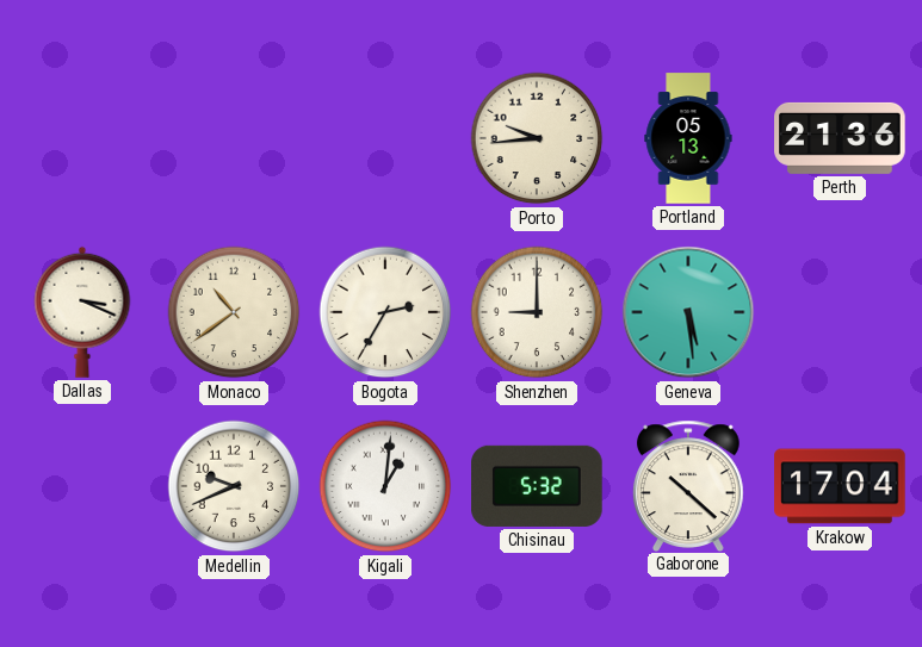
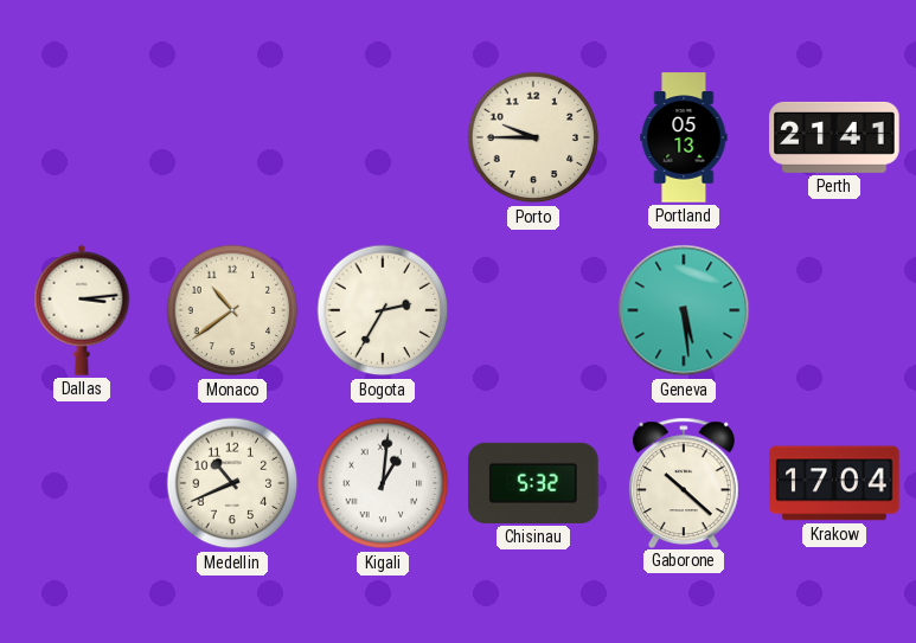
Porto: 9:44 -> 9:45 (533, 137)
Perth: 21:36 -> 21:41 (834, 137)
Dallas: 3:19 -> 3:14 (82, 310)
Shenzhen: 9:00 -> none (537, 312)
Medellin: 9:41 -> 10:41 (232, 483)
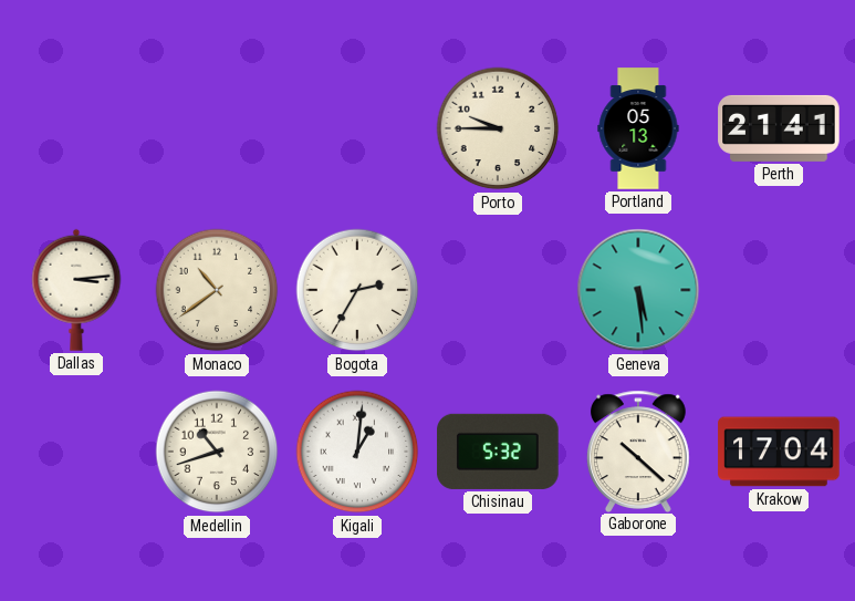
Medellin: 10:41 -> 10:42 (217, 452)
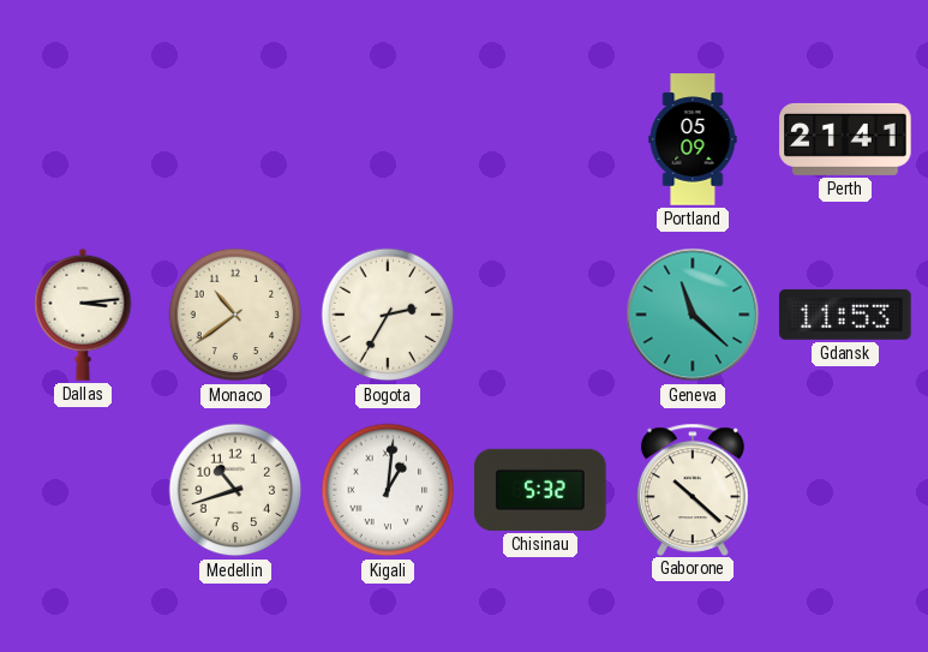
Porto: 9:45 -> none (498, 128)
Portland: 05:13 -> 05:09 (693, 139)
Geneva: 5:29 -> 11:22 (693, 315)
Gdansk: none -> 11:53 (845, 315)
Krakow: 17:04 -> none (779, 452)
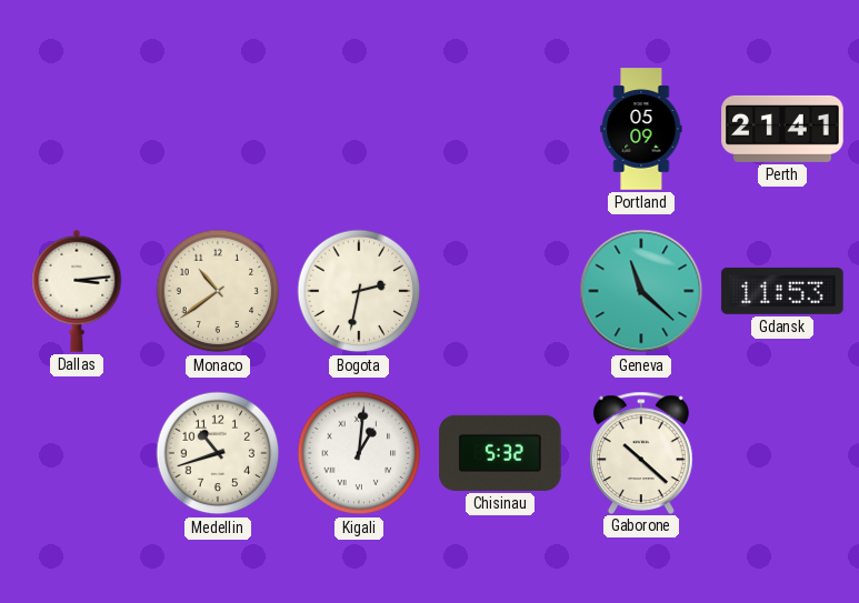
Bogota: 2:35 -> 2:32 (359, 291)
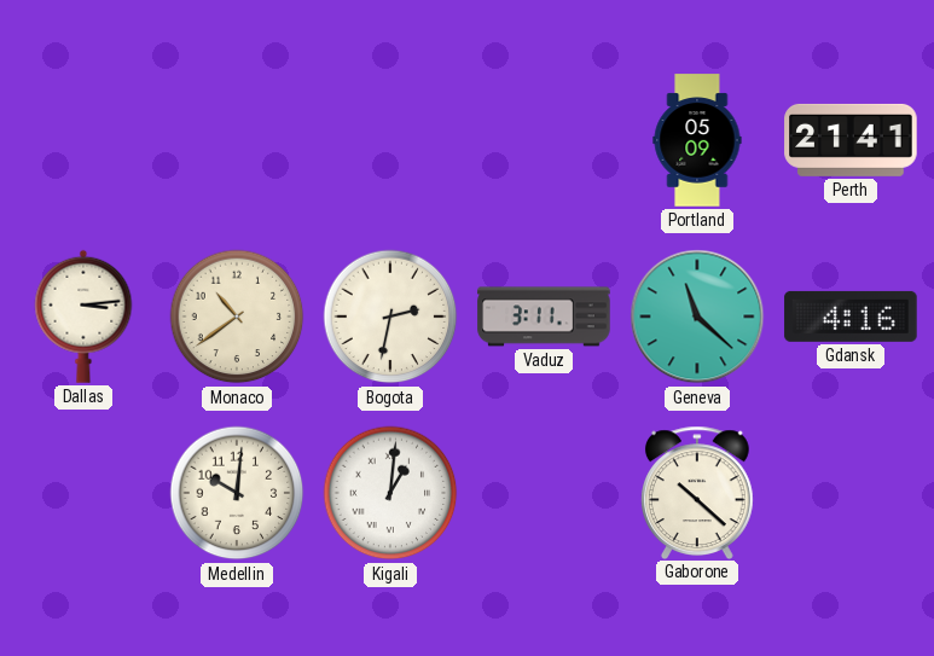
Vaduz: none -> 3:11 (544, 317)
Gdansk: 11:53 -> 4:16 (851, 317)
Medellin: 10:42 -> 10:01 (237, 493)
Chisinau: 5:32 -> none (500, 453)
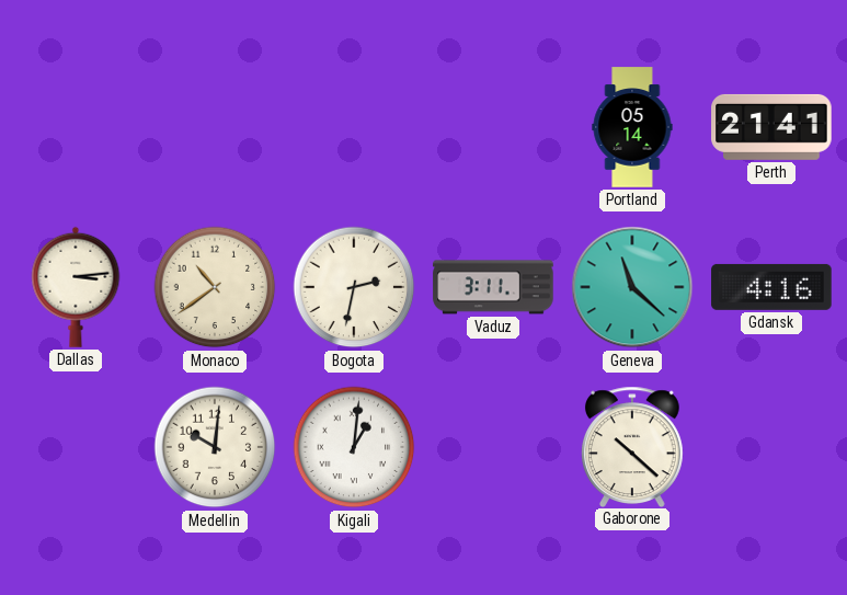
Portland: 05:09 -> 05:14 (632, 127)
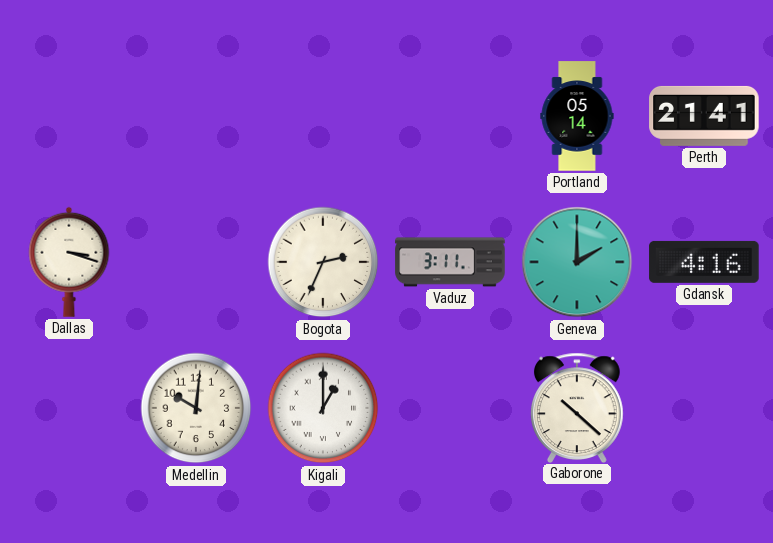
Dallas: 3:14 -> 3:18 (69, 262)
Monaco: 10:39 -> none (215, 287)
Bogota: 2:32 -> 2:34 (323, 262)
Geneva: 11:22 -> 2:00 (577, 262)
Kigali: 1:01 -> 1:00 (323, 408)
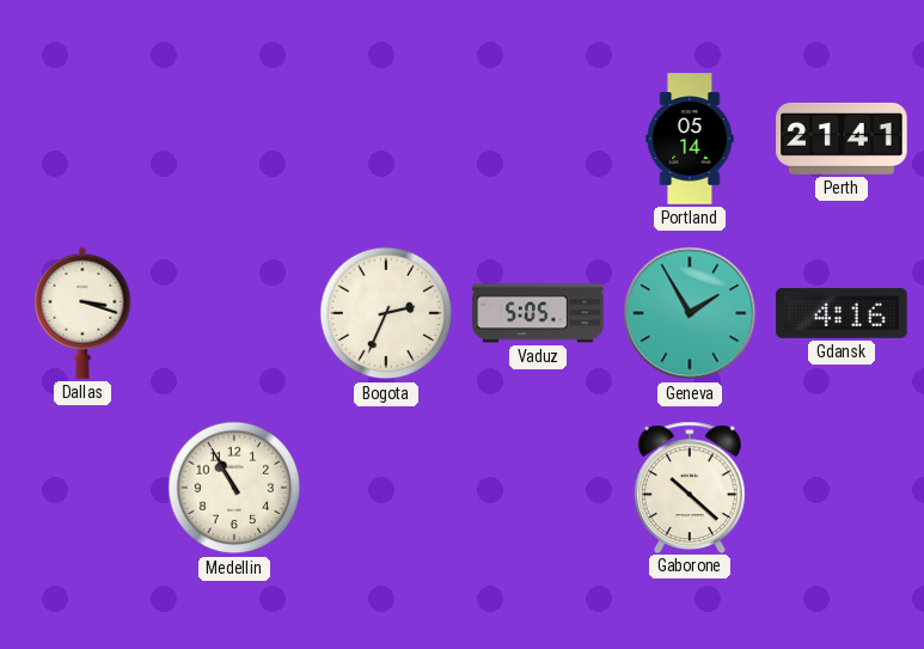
Vaduz: 3:11 -> 5:05 (538, 313)
Geneva: 2:00 -> 1:55 (690, 313)
Medellin: 10:01 -> 10:55 (234, 488)
Kigali: 1:00 -> none (323, 408)
